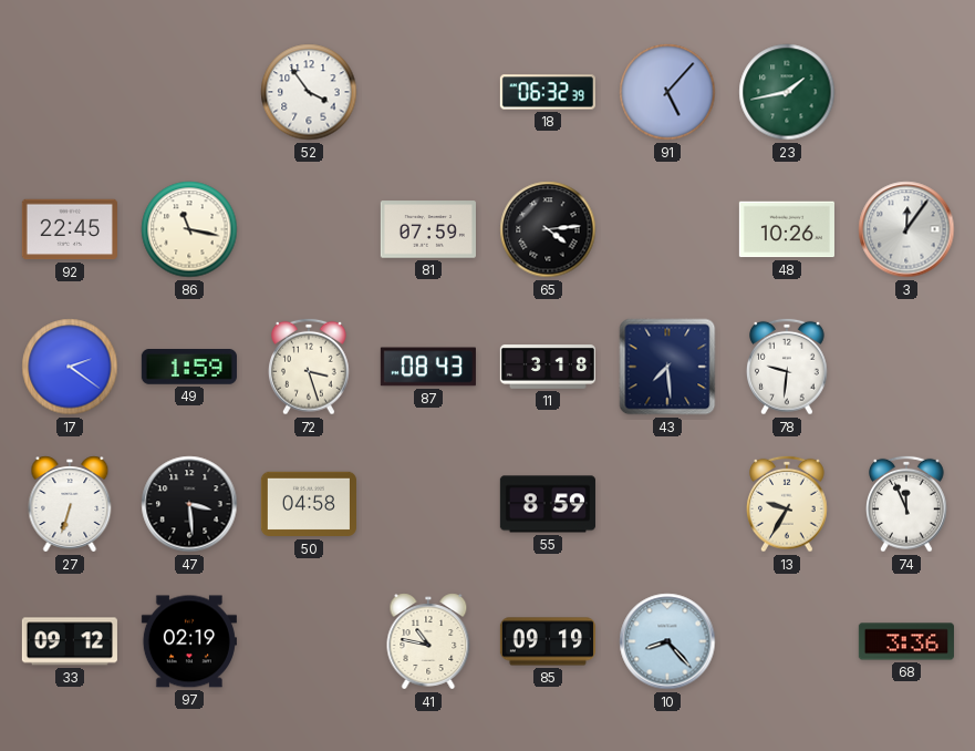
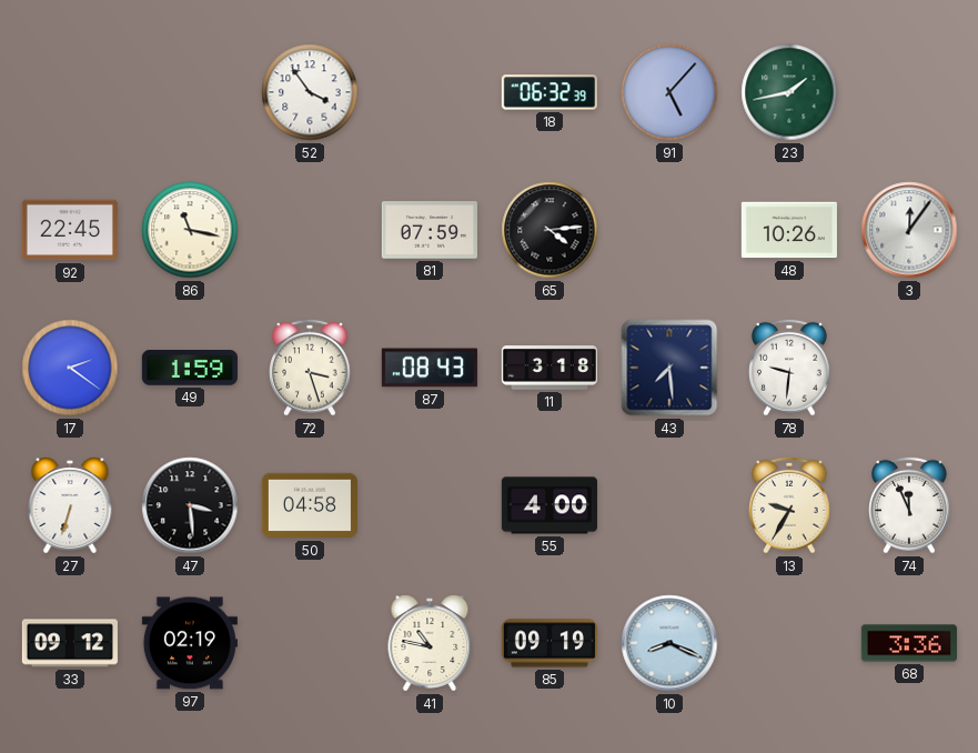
55: 8:59 -> 4:00 (550, 505)
10: 8:23 -> 8:19 (669, 643)
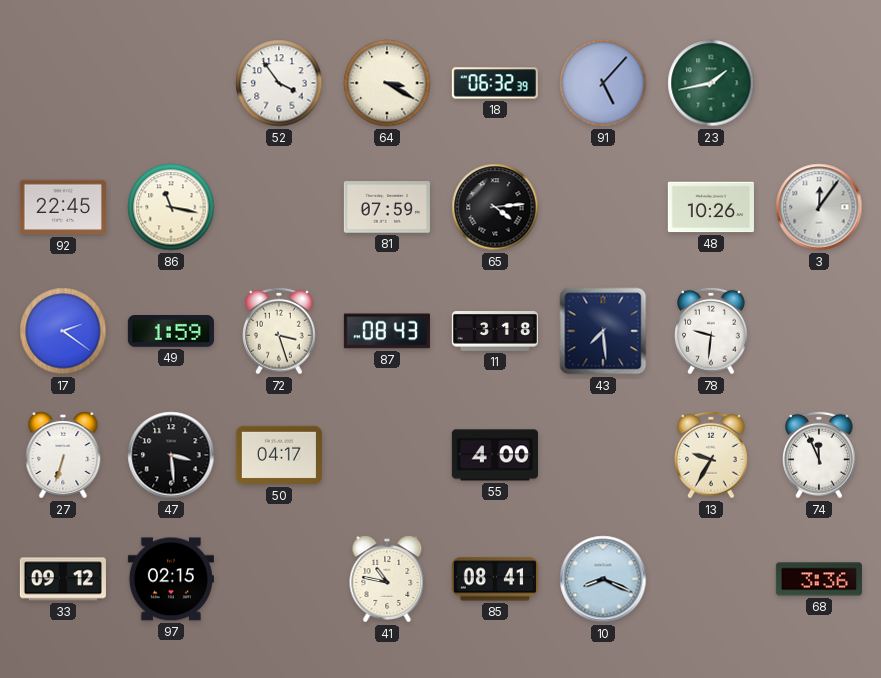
64: none -> 3:20 (387, 83)
50: 04:58 -> 04:17 (279, 455)
97: 02:19 -> 02:15 (171, 579)
85: 09:19 -> 08:41 (495, 579)
